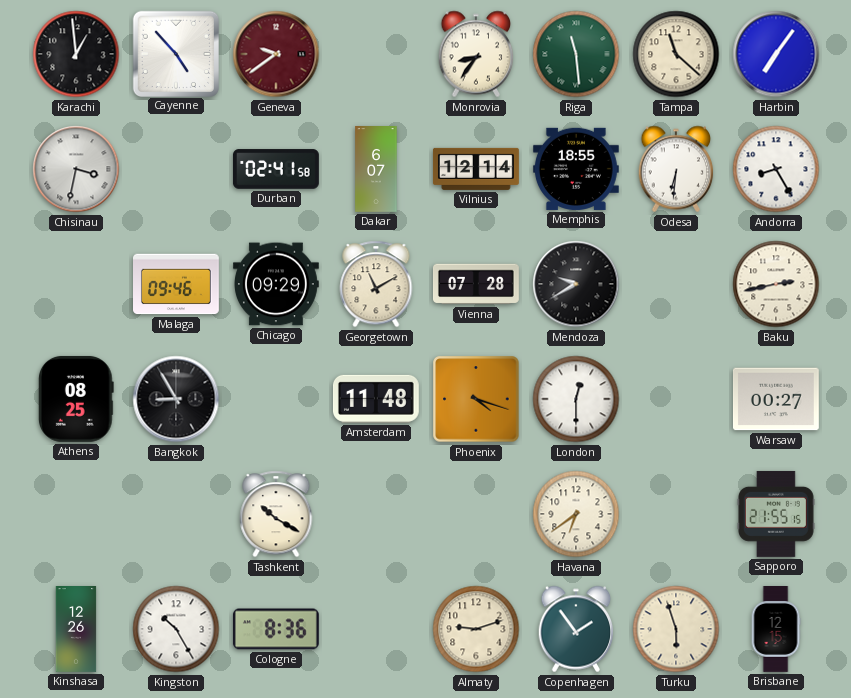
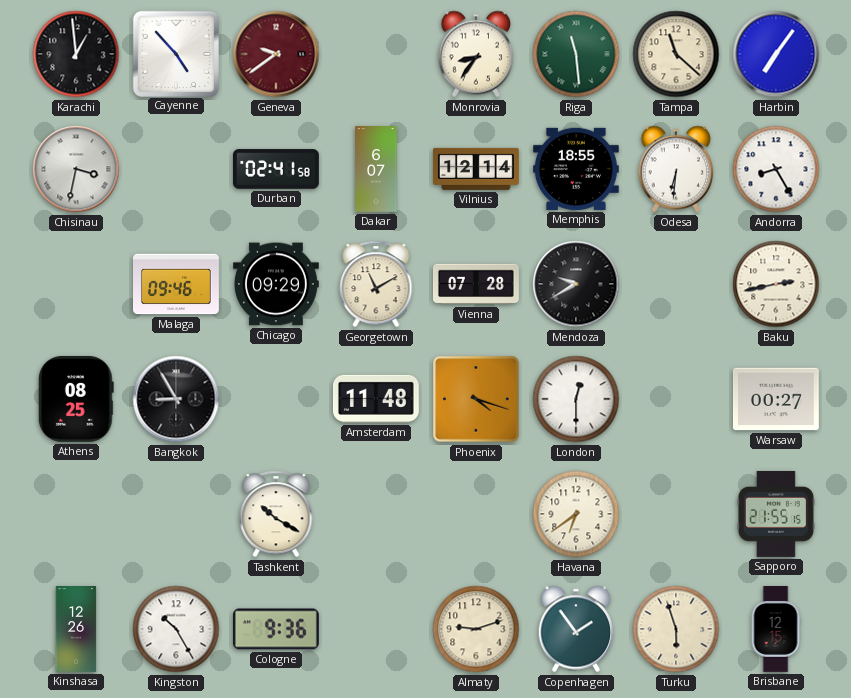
Cologne: 8:36 -> 9:36 (276, 629)
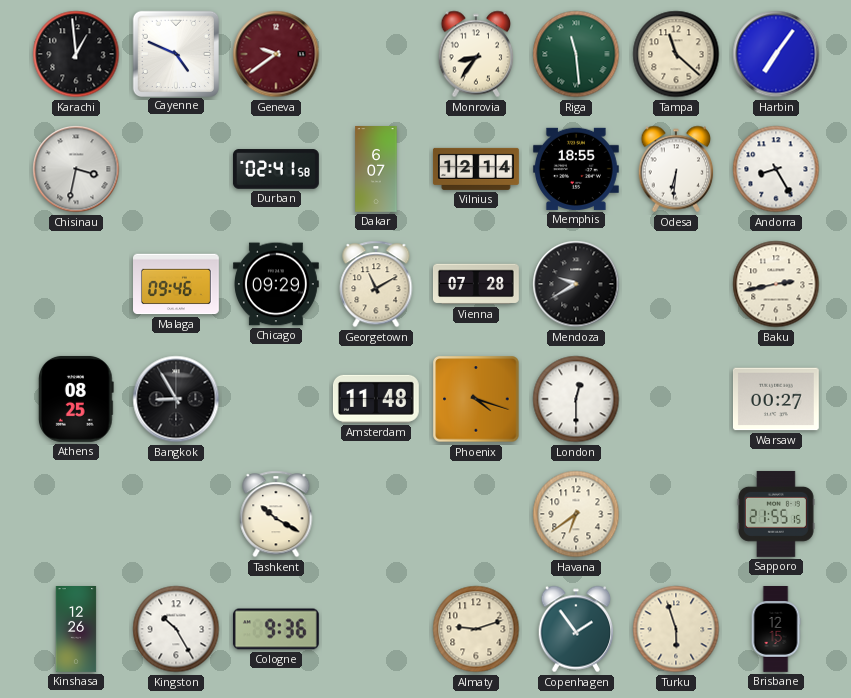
Cayenne: 4:53 -> 4:49 (175, 53)
